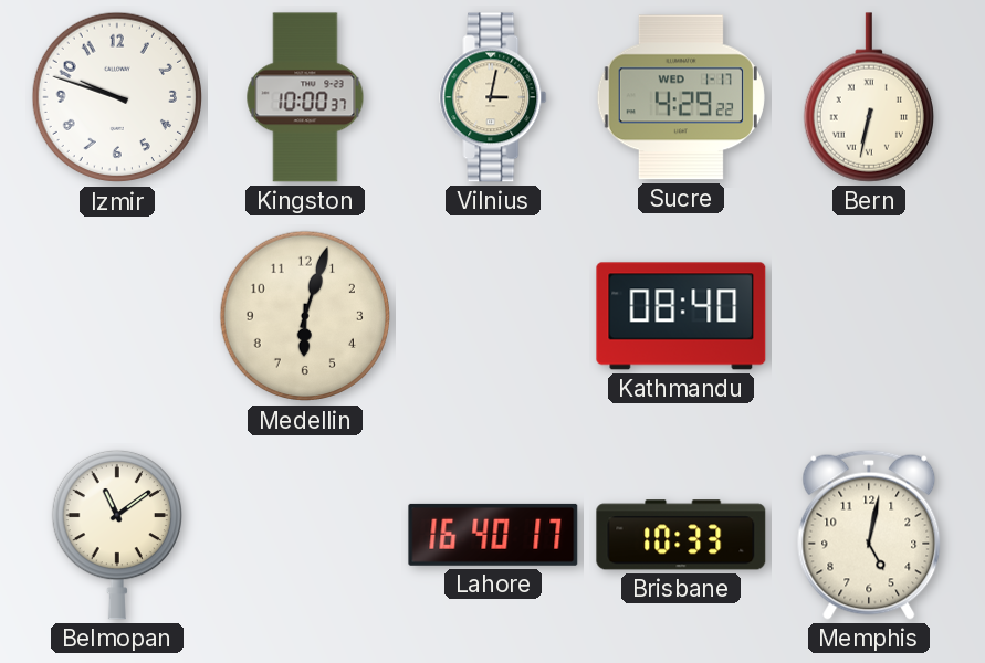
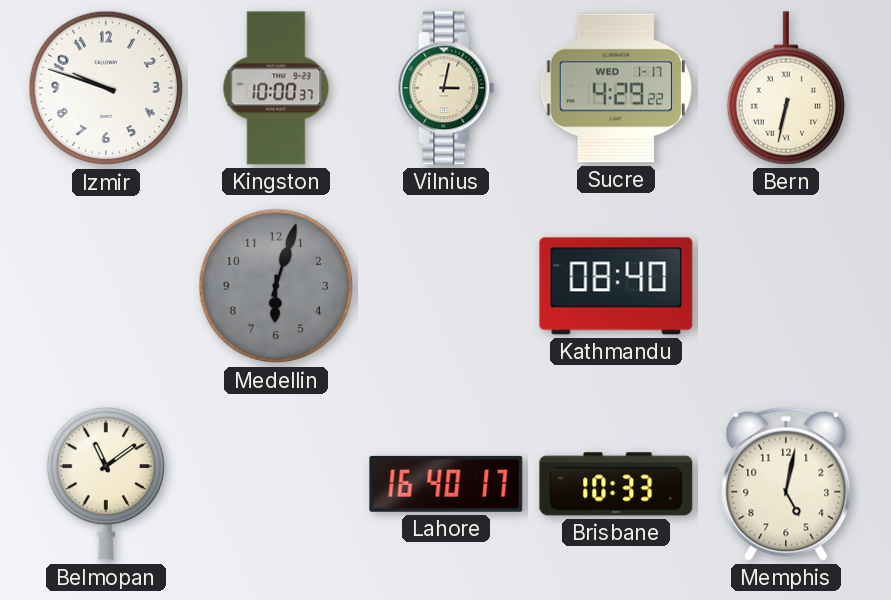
Medellin dial: cream -> grey (276, 286)
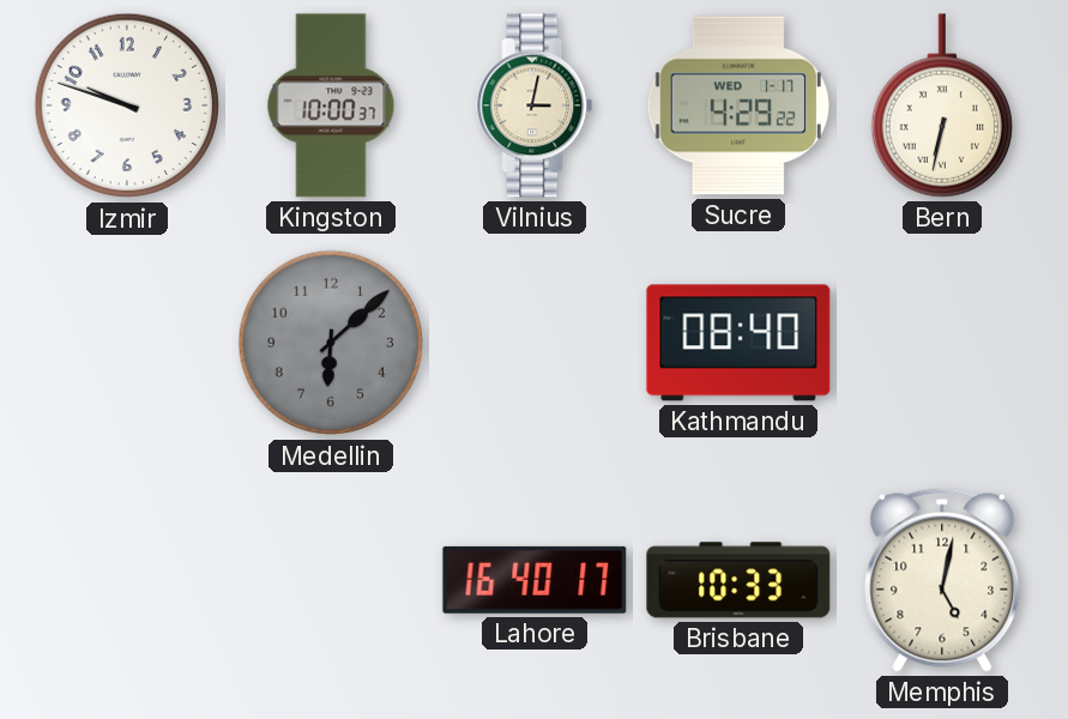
Medellin: 6:03 -> 6:08 (331, 343)
Belmopan: 11:09 -> none (106, 484)
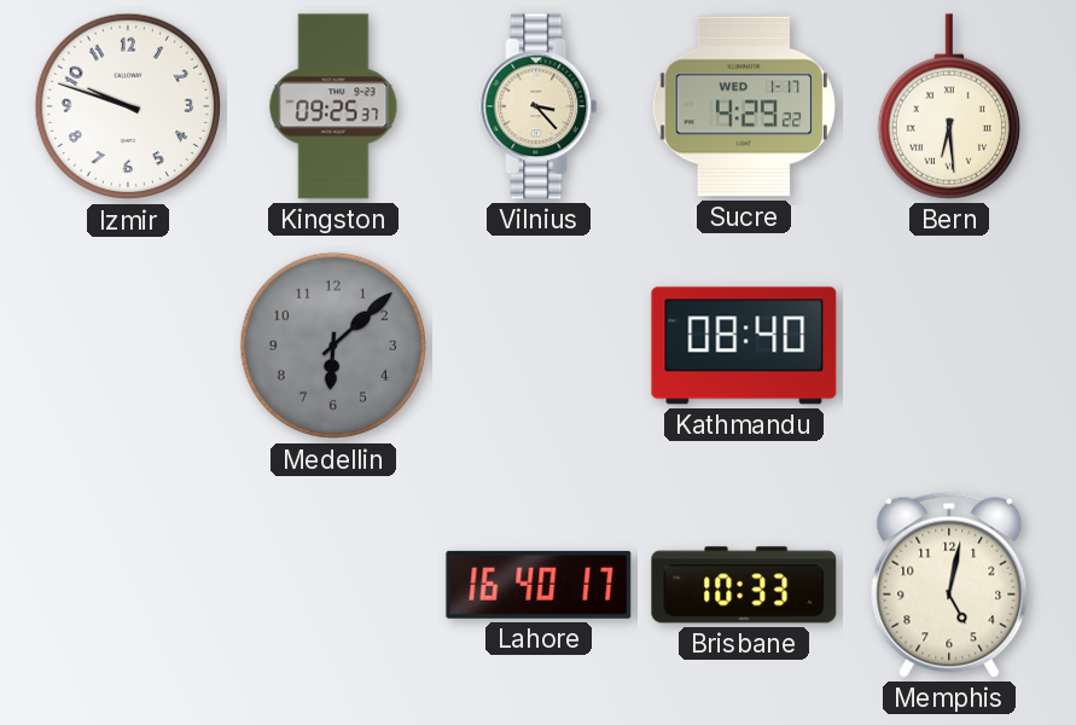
Kingston: 10:00 -> 09:25 (333, 106)
Vilnius: 3:02 -> 3:23 (539, 106)
Bern: 6:32 -> 6:29 (949, 106)
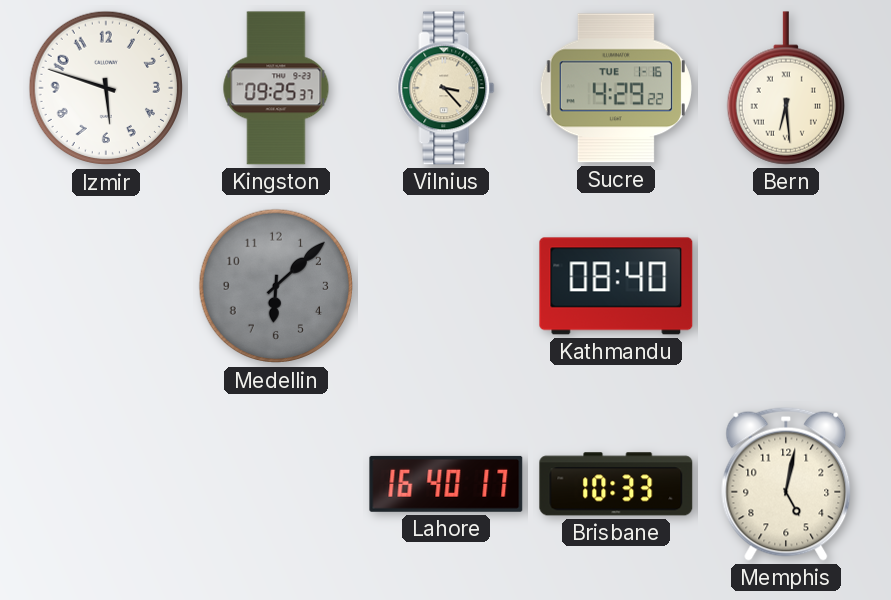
Izmir: 9:48 -> 5:48 (106, 88)
Sucre date: WED 1-17 -> TUE 1-16 (616, 88)
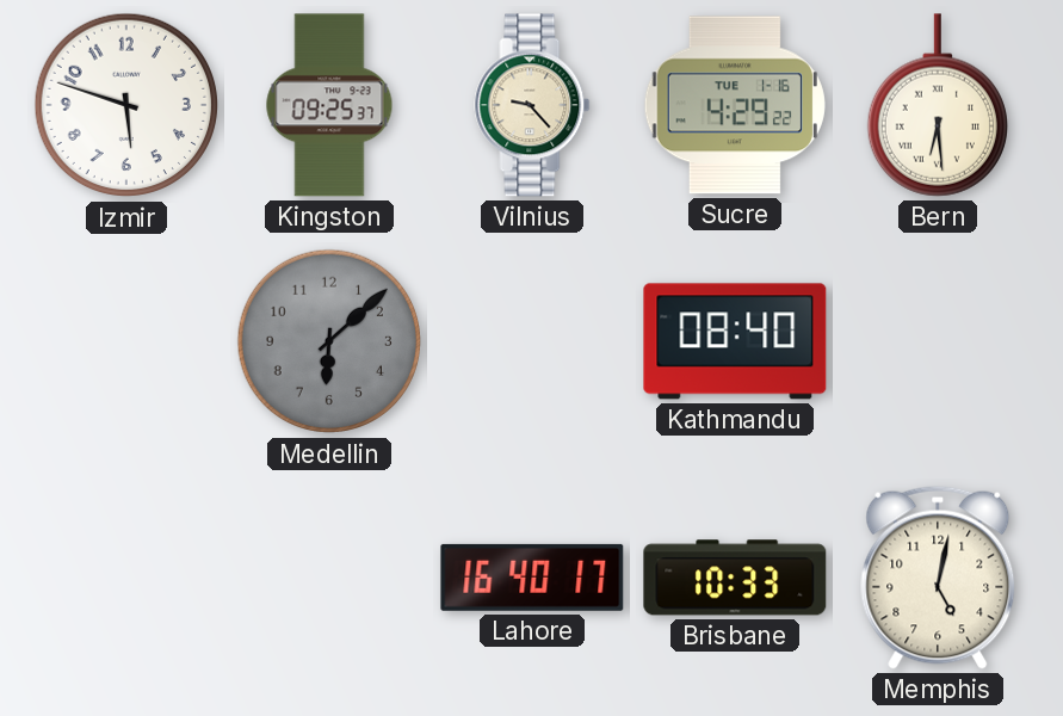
Vilnius: 3:23 -> 9:23 (532, 105)
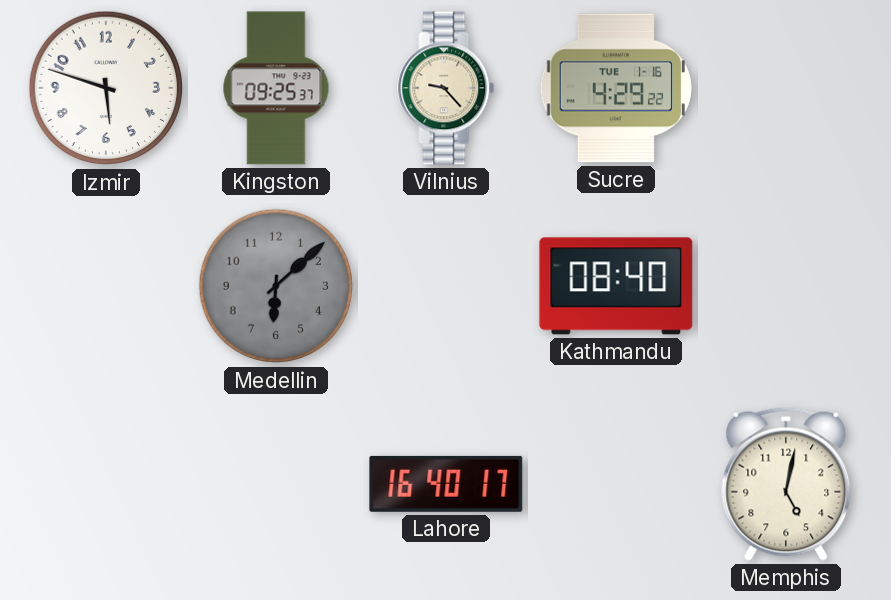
Bern: 6:29 -> none (938, 105)
Brisbane: 10:33 -> none (735, 578)
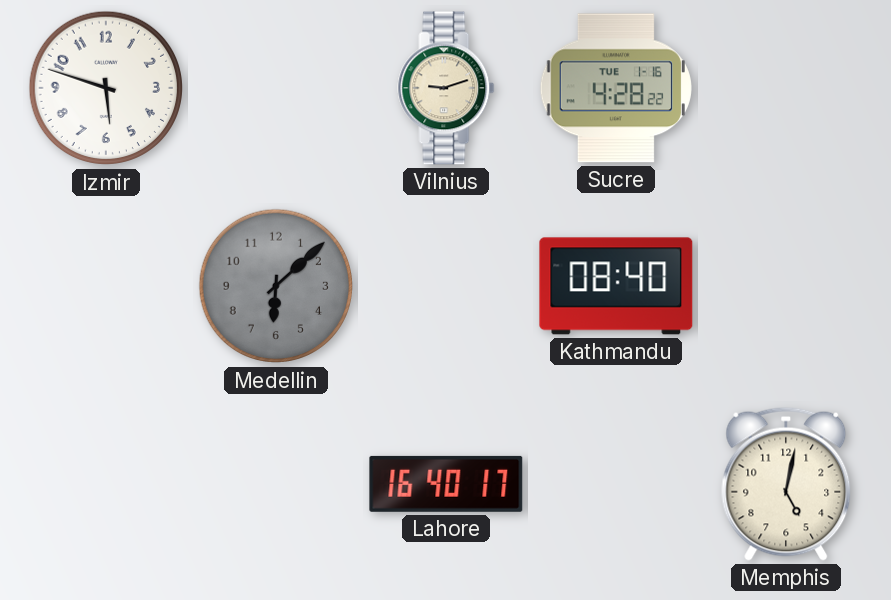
Kingston: 09:25 -> none (276, 88)
Vilnius: 9:23 -> 9:12 (446, 88)
Sucre: 4:29 -> 4:28 (616, 88)
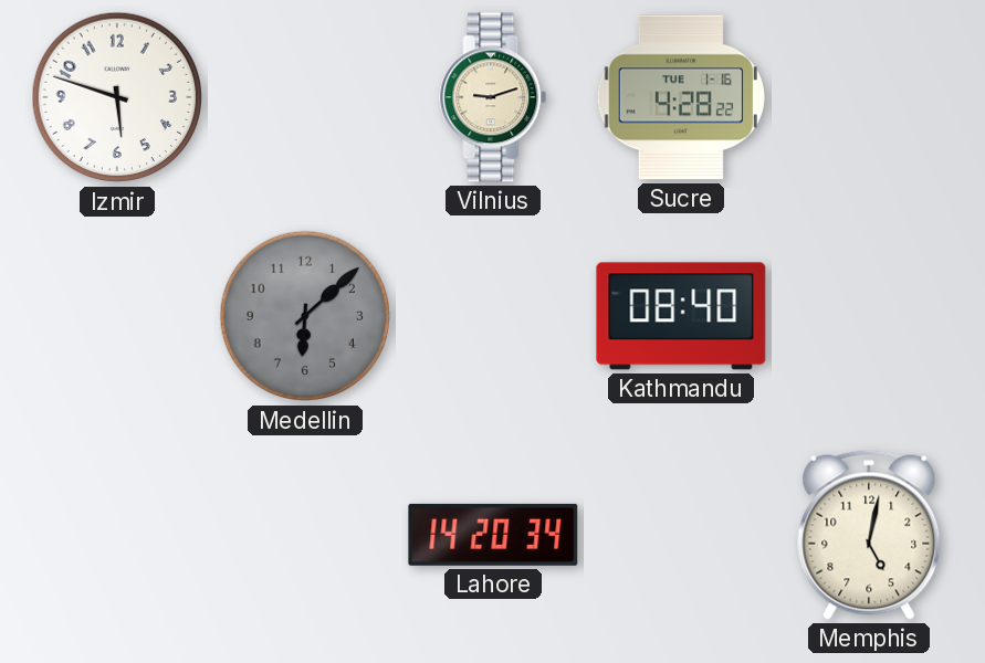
Lahore: 16:40 -> 14:20 (493, 535)
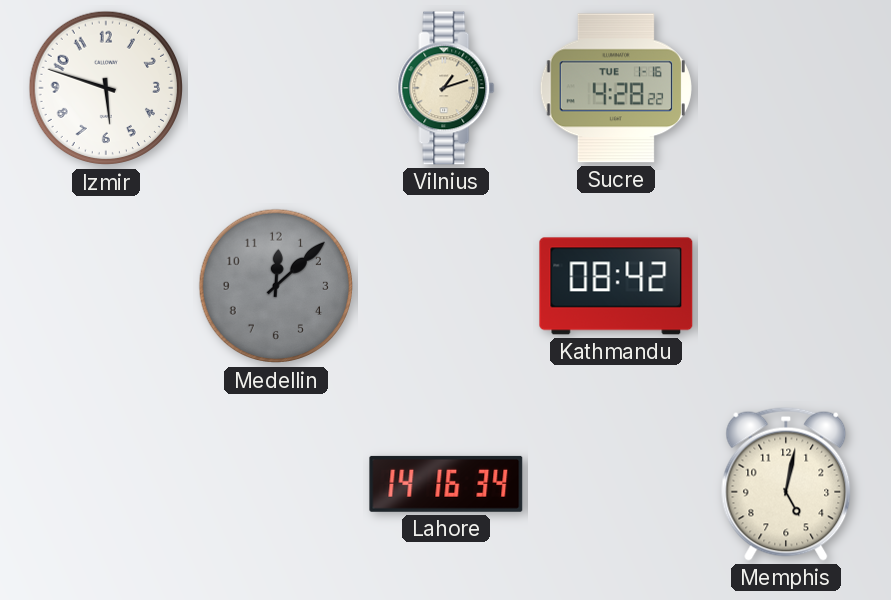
Vilnius: 9:12 -> 1:12 (446, 88)
Medellin: 6:08 -> 12:08 (276, 286)
Kathmandu: 08:40 -> 08:42 (616, 286)
Lahore: 14:20 -> 14:16 (446, 484)
